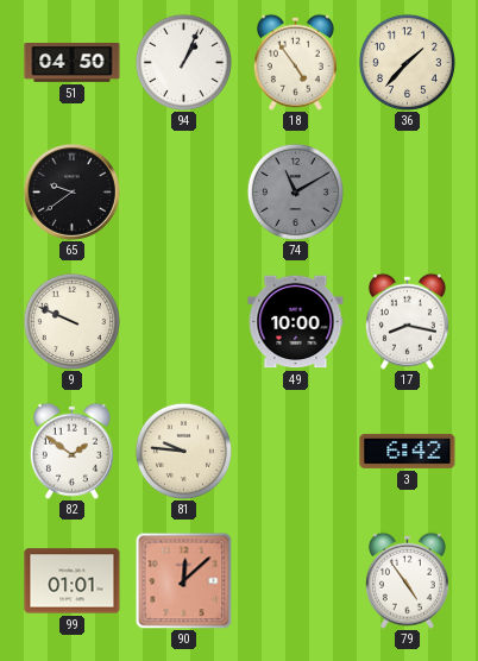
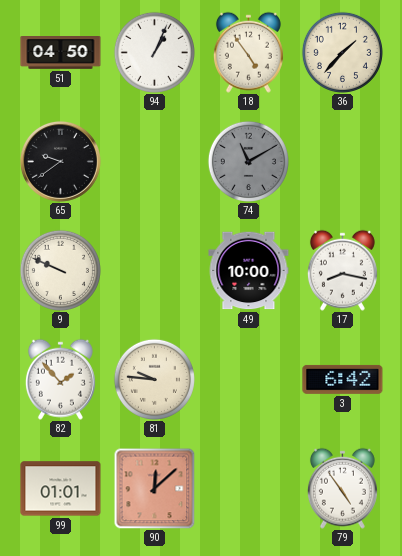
82: 1:51 -> 1:53 (60, 379)
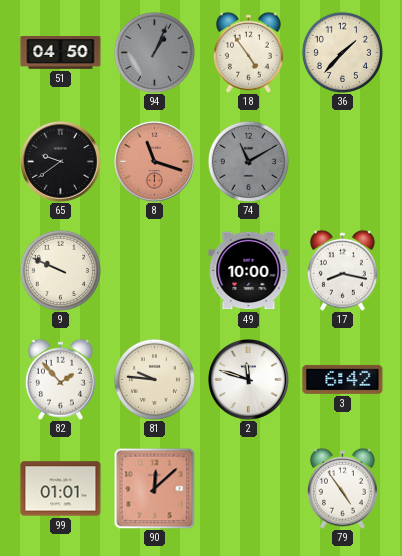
94 dial: white -> grey (154, 52)
8: none -> 11:18 (154, 161)
2: none -> 11:48 (248, 379)
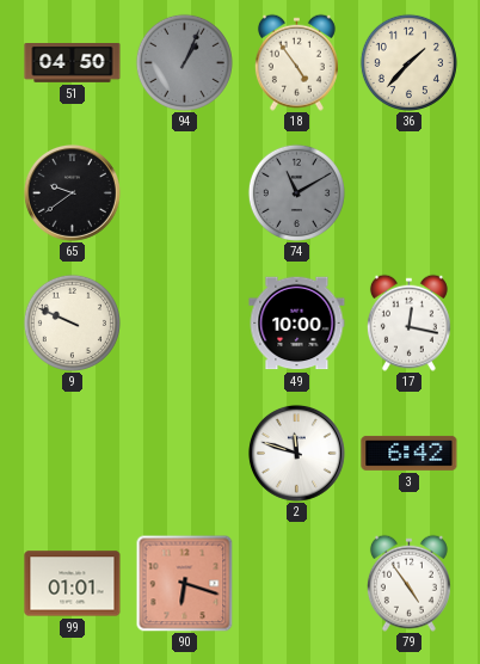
8: 11:18 -> none (154, 161)
17: 8:17 -> 12:17 (408, 322)
82: 1:53 -> none (60, 379)
81: 9:46 -> none (154, 379)
90: 12:08 -> 6:18 (184, 583)
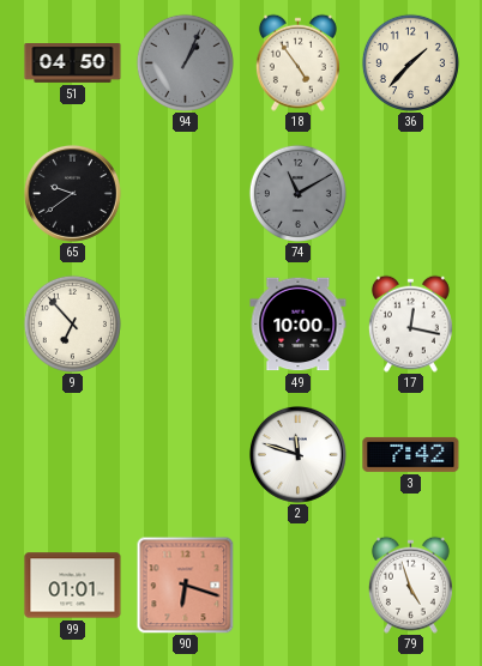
9: 9:49 -> 6:53 (72, 323)
3: 6:42 -> 7:42 (411, 454)
79: 4:54 -> 4:57 (410, 585)
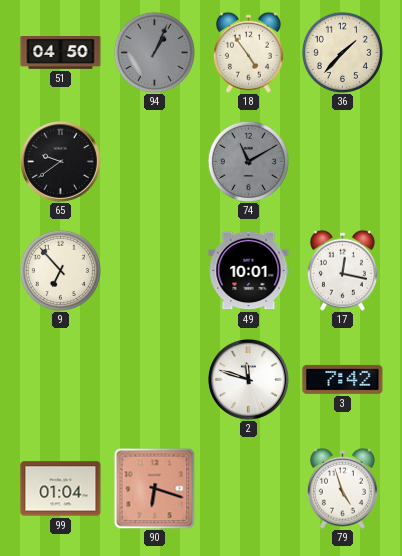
49: 10:00 -> 10:01 (249, 271)
99: 01:01 -> 01:04 (61, 489)
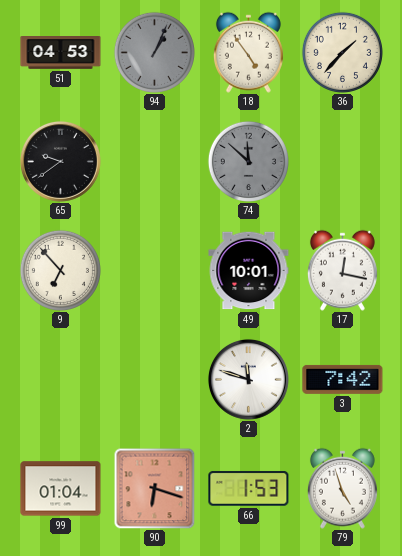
51: 04:50 -> 04:53 (61, 53)
74: 11:10 -> 11:52 (248, 161)
66: none -> 1:53 (249, 488)
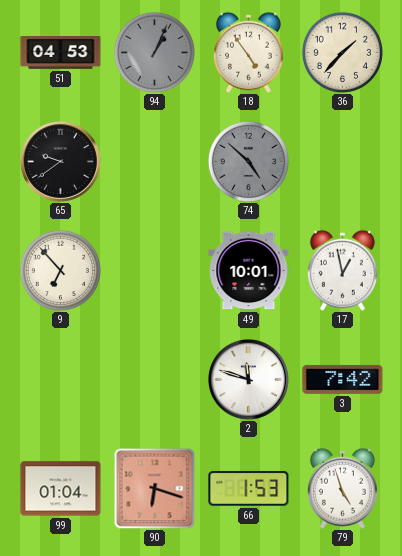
74: 11:52 -> 4:52 (248, 161)
17: 12:17 -> 12:58 (342, 270)
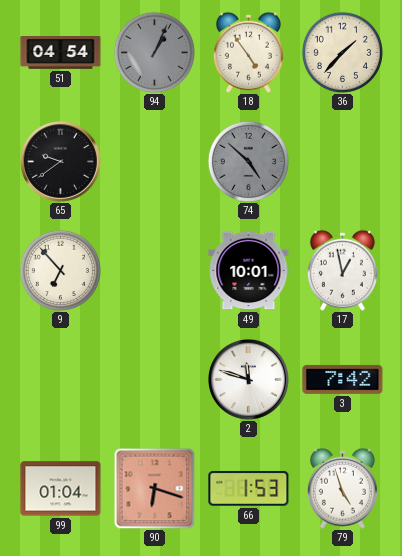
51: 04:53 -> 04:54 (61, 53)
